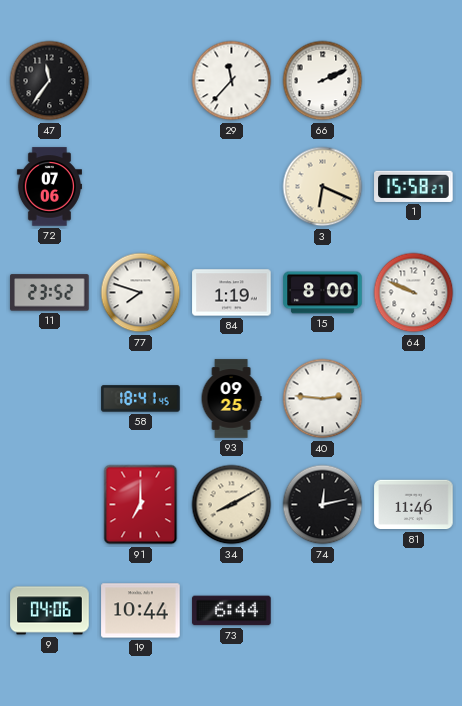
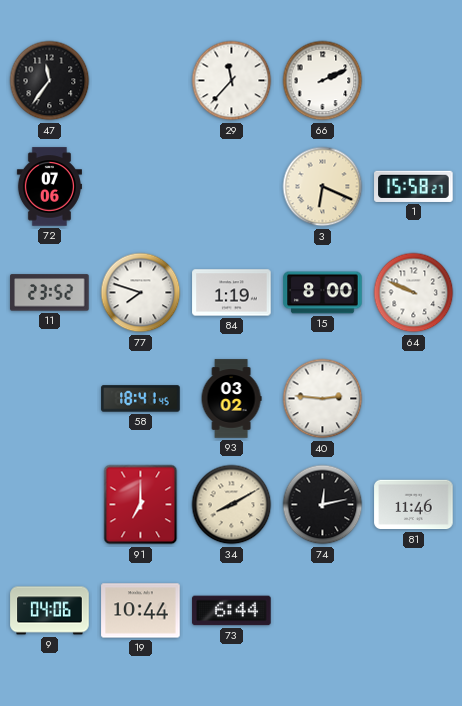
93: 09:25 -> 03:02 (231, 399)
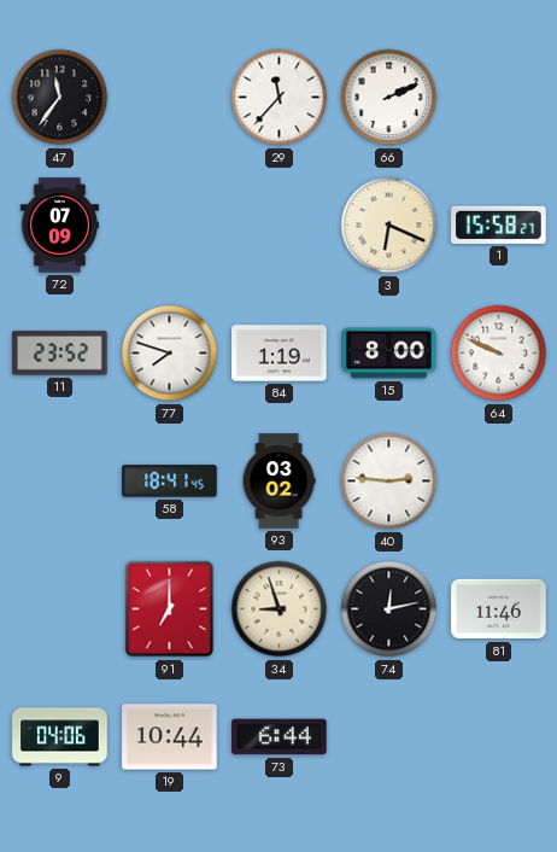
72: 07:06 -> 07:09 (59, 226)
34: 8:10 -> 8:57 (280, 609)
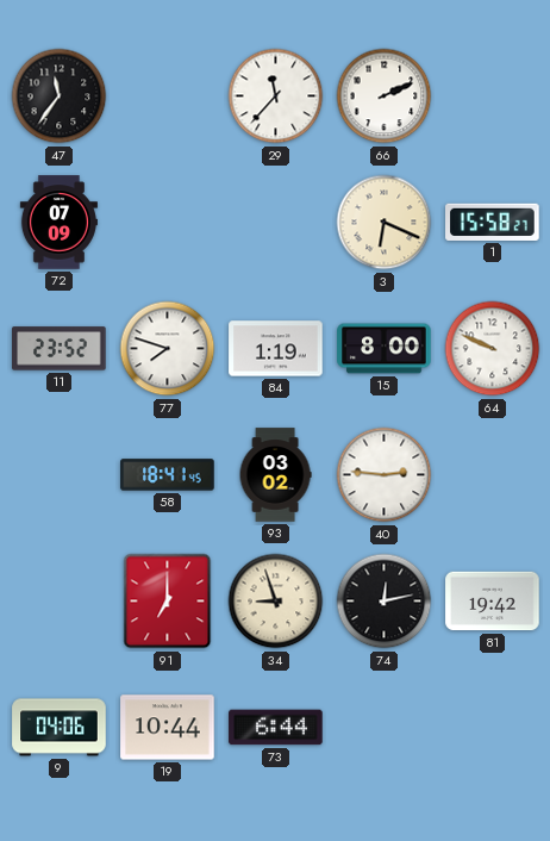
81: 11:46 -> 19:42 (493, 602)
